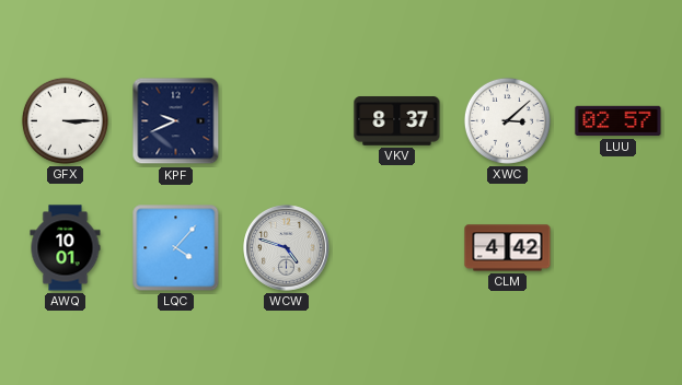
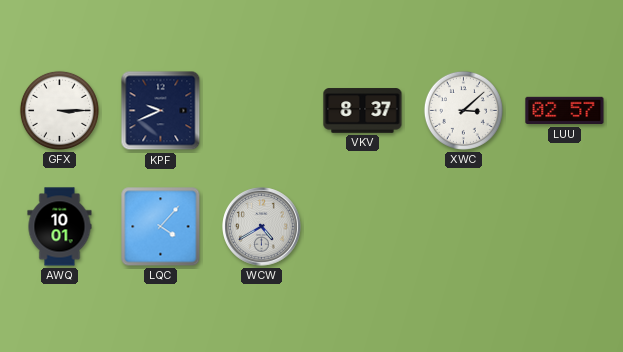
WCW: 4:48 -> 4:40 (262, 227)
CLM: 4:42 -> none (508, 248)
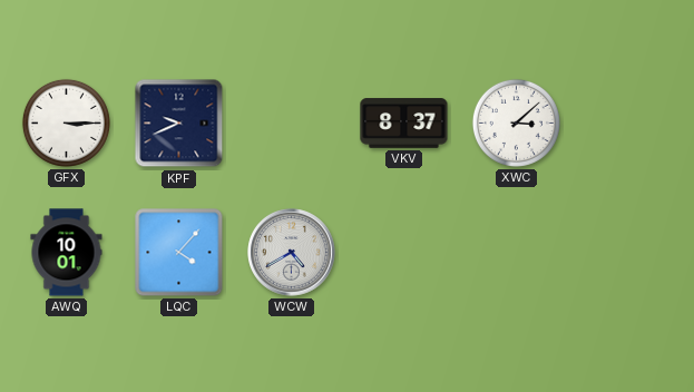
LUU: 02:57 -> none (565, 111)
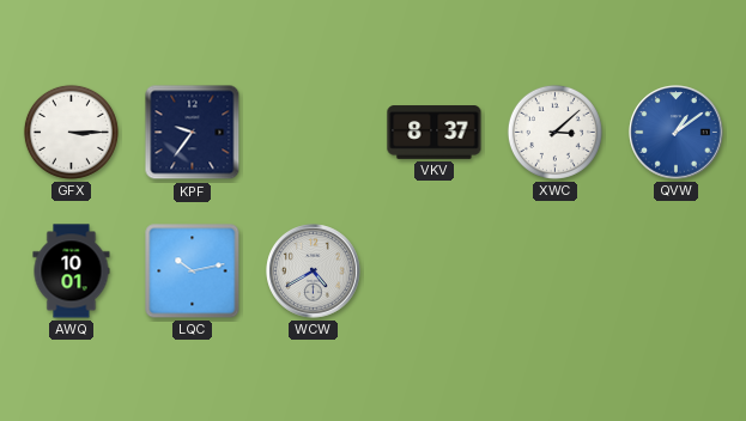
KPF: 9:41 -> 9:36 (193, 133)
QVW: none -> 1:09 (677, 133)
LQC: 4:07 -> 10:13 (193, 271)
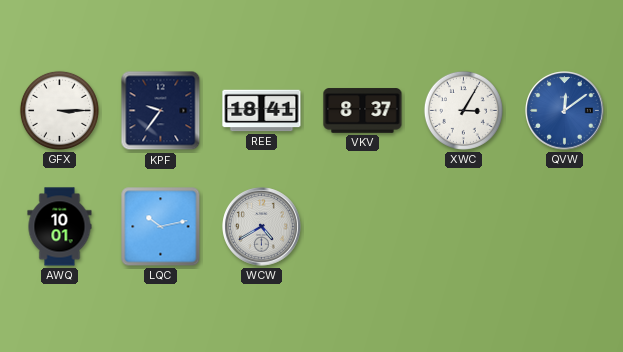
REE: none -> 18:41 (262, 111)
XWC: 3:08 -> 3:05 (463, 110)
QVW: 1:09 -> 12:09 (565, 111)
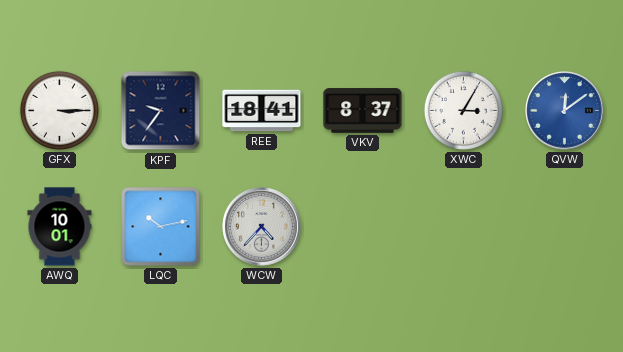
WCW: 4:40 -> 4:37 (262, 227)
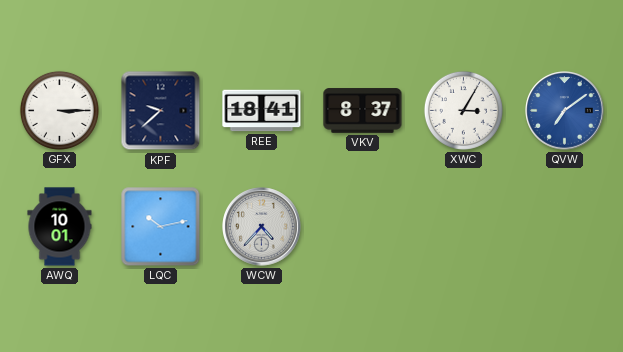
KPF: 9:36 -> 9:38 (161, 111)
QVW: 12:09 -> 7:09 (565, 111)
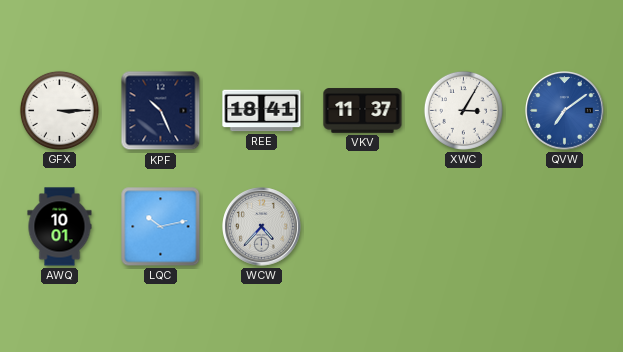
KPF: 9:38 -> 10:26 (161, 111)
VKV: 8:37 -> 11:37 (363, 111)
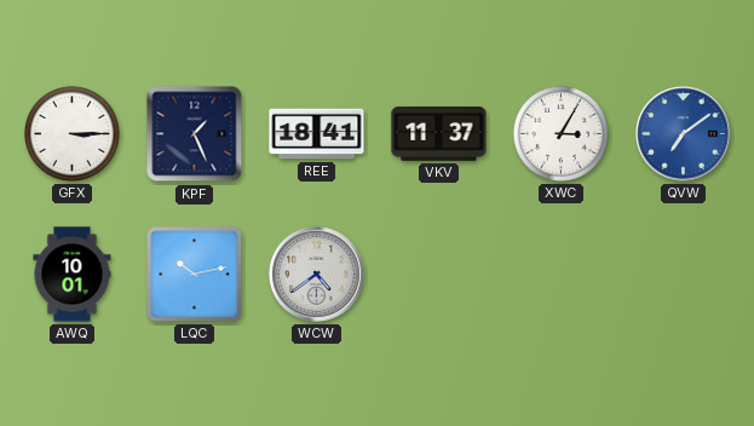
KPF: 10:26 -> 1:26 (195, 134)
WCW: 4:37 -> 4:39 (317, 275)
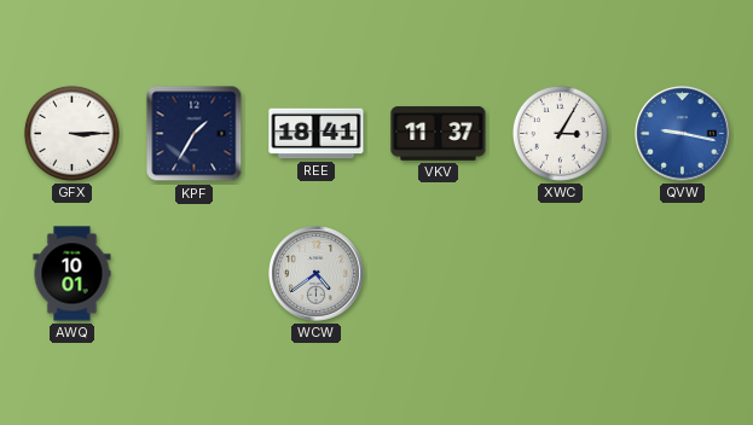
KPF: 1:26 -> 1:35 (195, 134)
QVW: 7:09 -> 9:17 (683, 134)
LQC: 10:13 -> none (195, 275)
